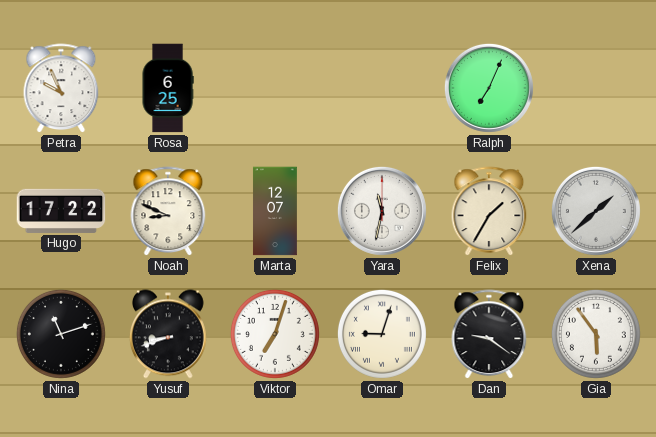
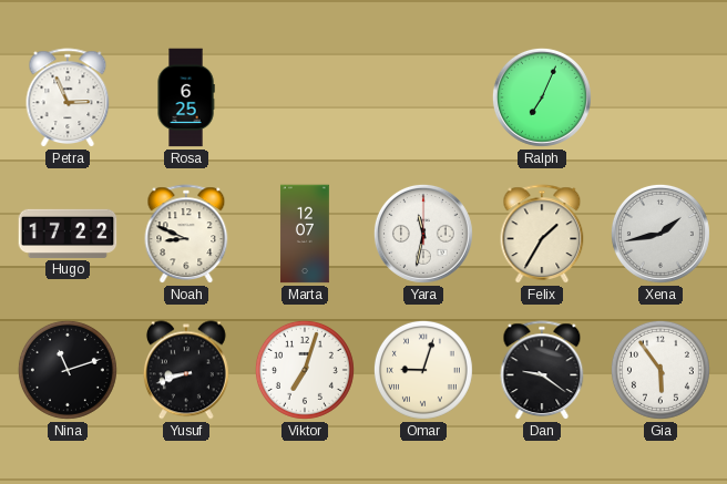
Petra: 9:56 -> 2:56 (68, 99)
Xena: 1:38 -> 1:43 (661, 234)
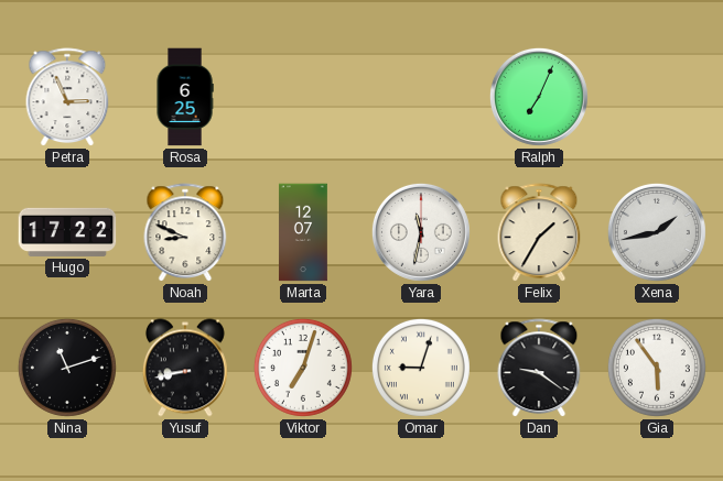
Yusuf: 8:42 -> 8:43 (185, 368)
